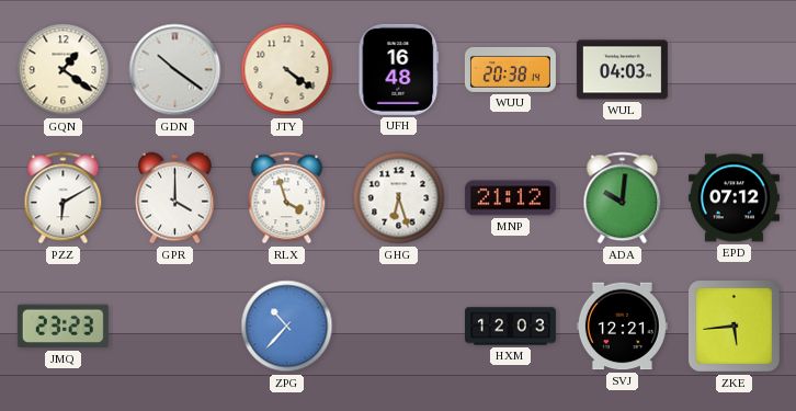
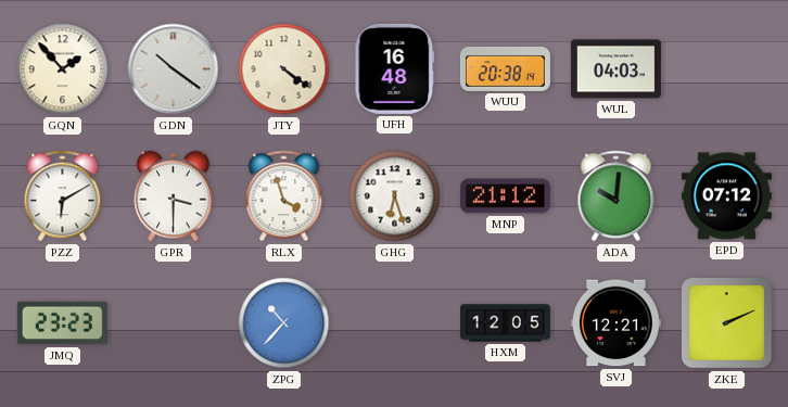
GQN: 1:21 -> 1:53 (63, 69)
GPR: 4:00 -> 3:30 (174, 196)
HXM: 12:03 -> 12:05 (505, 323)
ZKE: 5:44 -> 2:11 (726, 322)
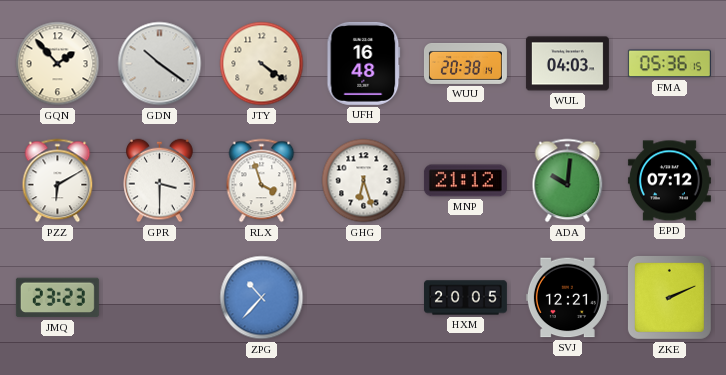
FMA: none -> 05:36 (669, 64)
HXM: 12:05 -> 20:05 (465, 298)
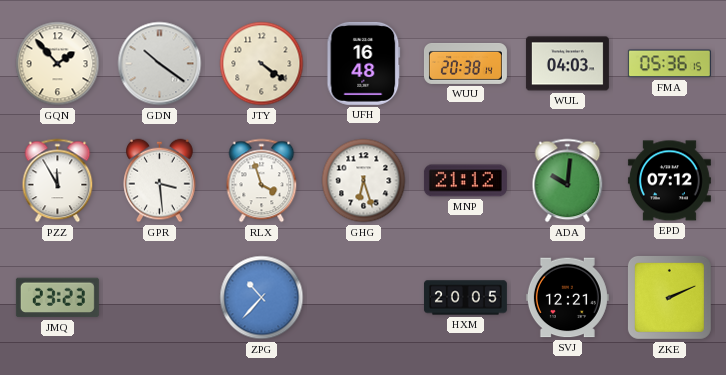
PZZ: 6:10 -> 11:55 (58, 181)
GPR: 3:30 -> 3:29 (160, 181)
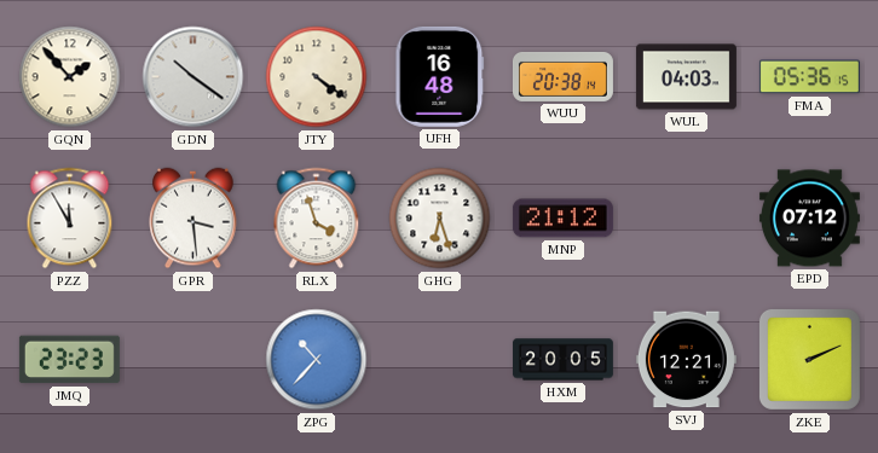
ADA: 10:01 -> none (568, 181)
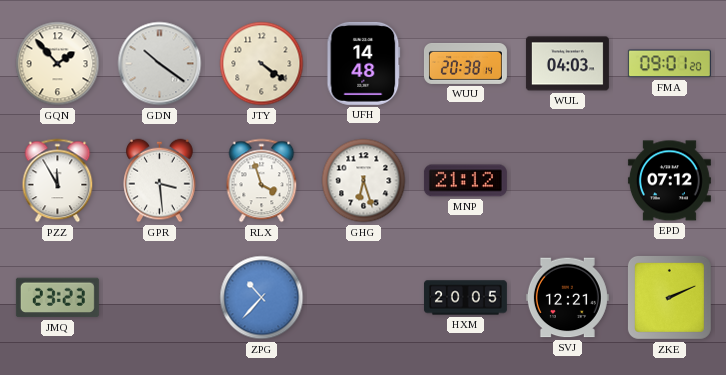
UFH: 16:48 -> 14:48 (364, 63)
FMA: 05:36 -> 09:01 (669, 64)
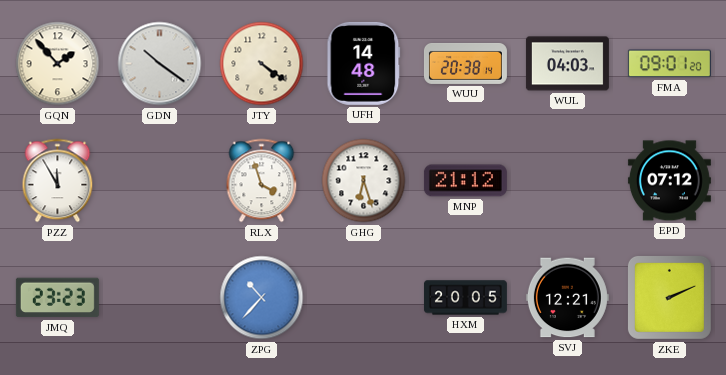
GPR: 3:29 -> none (160, 181)
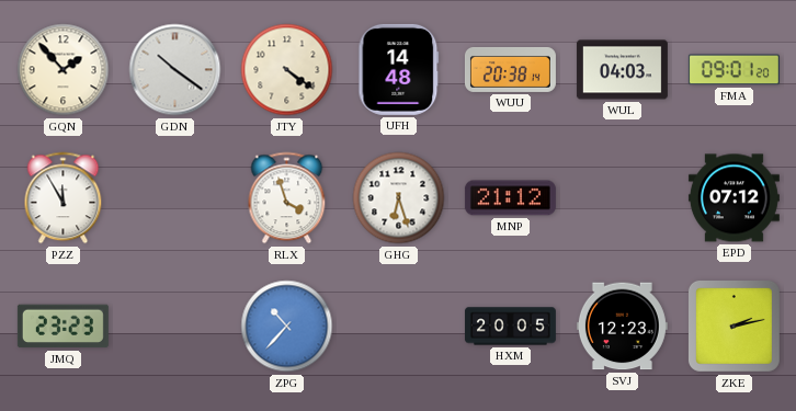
SVJ: 12:21 -> 12:23 (622, 327)
ZKE: 2:11 -> 2:13 (734, 326)
